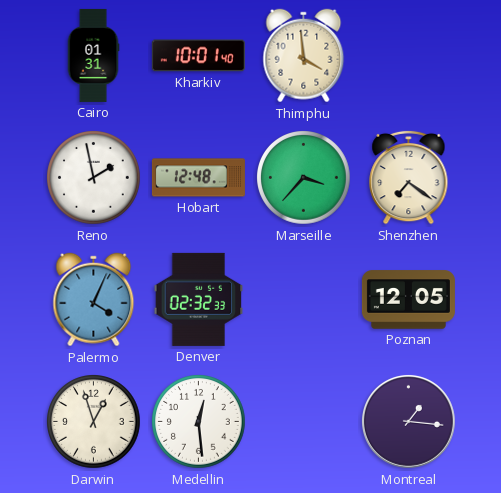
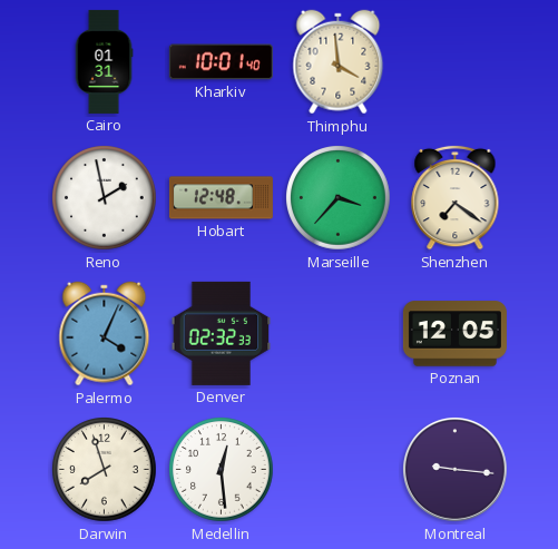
Darwin: 12:57 -> 7:57 (105, 470)
Montreal: 1:16 -> 9:16 (454, 469)
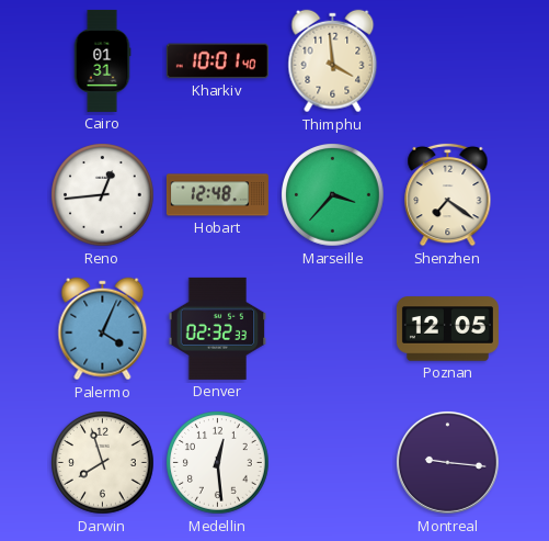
Reno: 1:58 -> 12:44 (103, 195)
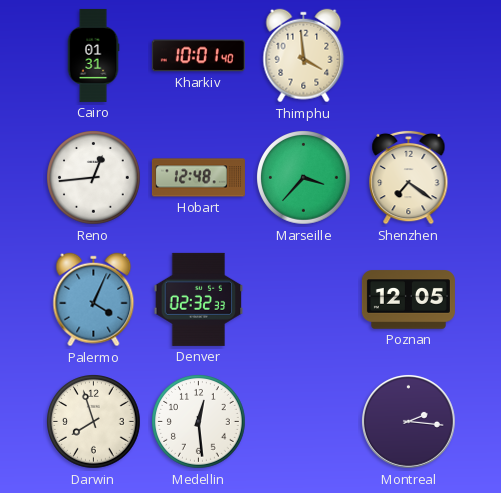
Montreal: 9:16 -> 2:16 (408, 421)
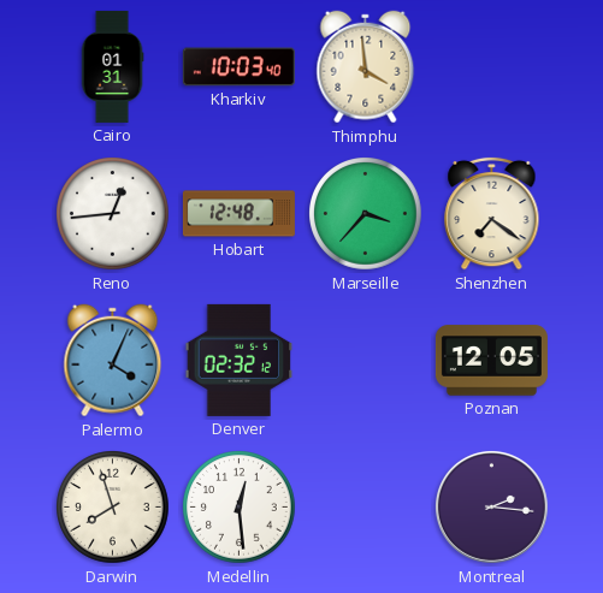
Kharkiv: 10:01 -> 10:03 (238, 67)
Denver: 02:32:33 -> 02:32:12 (240, 360)
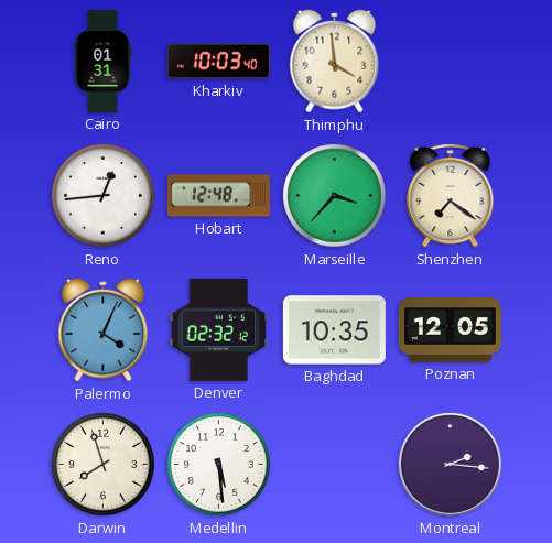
Baghdad: none -> 10:35 (334, 330)
Medellin: 12:29 -> 5:29 (219, 465)
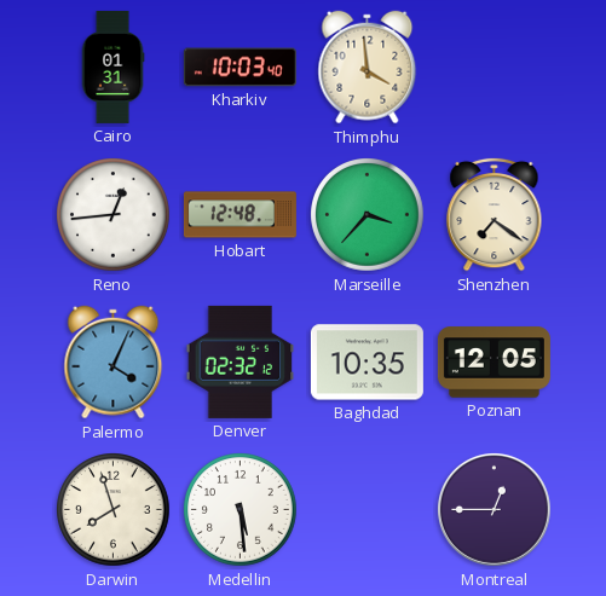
Montreal: 2:16 -> 12:45 (494, 509)
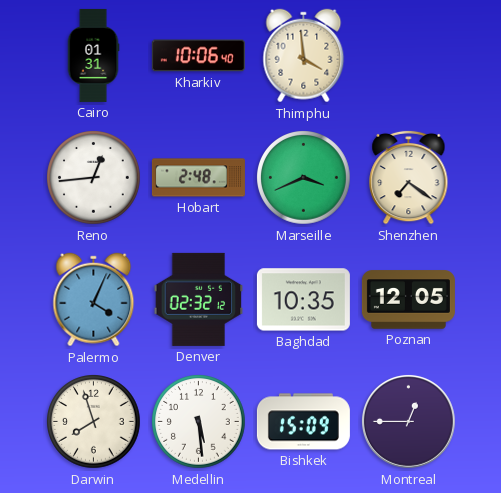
Kharkiv: 10:03 -> 10:06 (198, 56)
Hobart: 12:48 -> 2:48 (198, 178)
Marseille: 3:37 -> 3:41 (304, 178)
Bishkek: none -> 15:09 (303, 422)
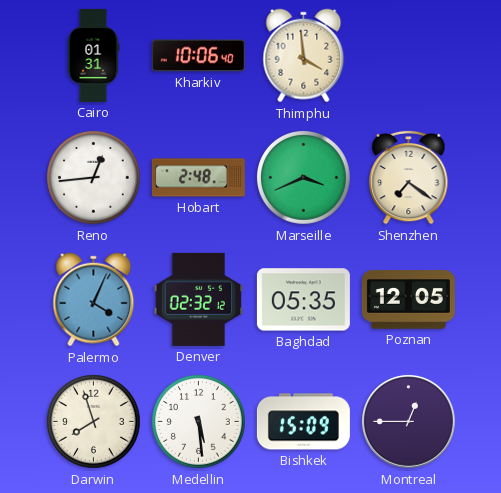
Baghdad: 10:35 -> 05:35 (303, 300)
